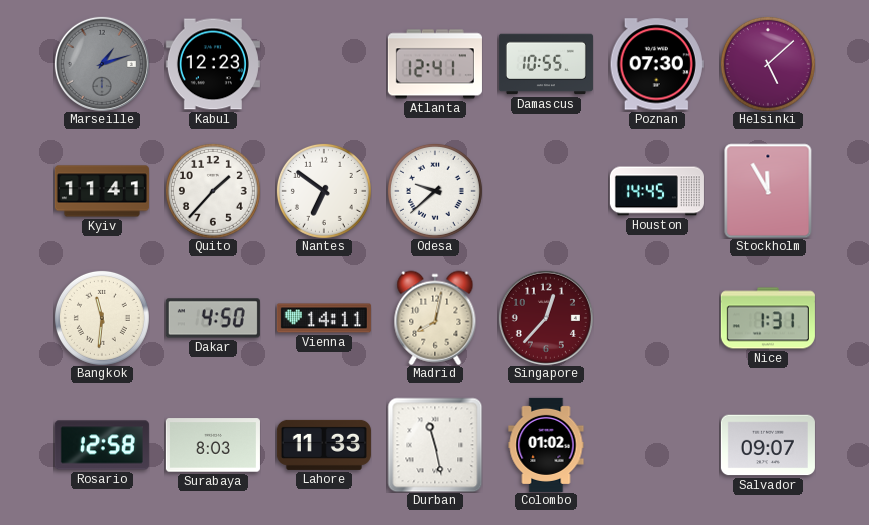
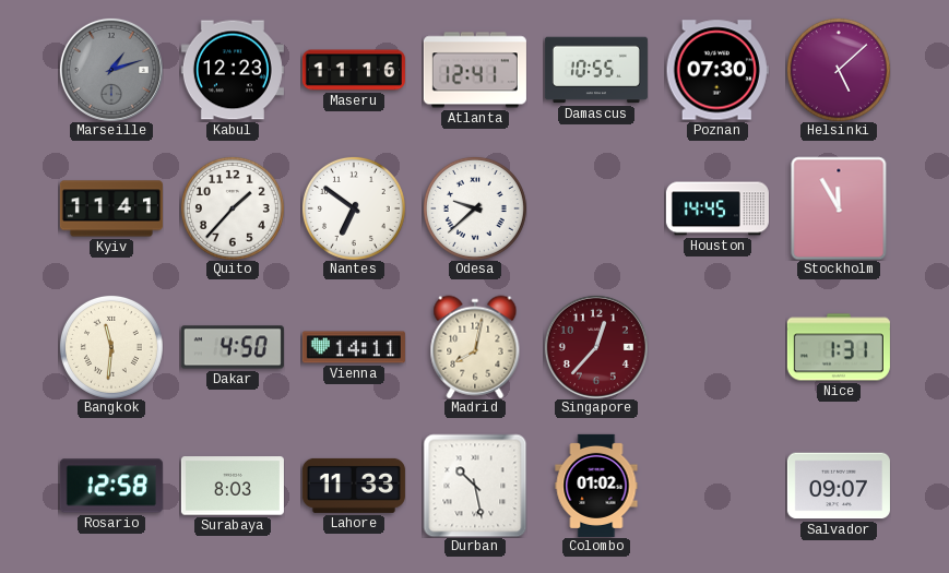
Maseru: none -> 11:16 (354, 70)
Durban: 11:28 -> 10:28 (475, 486)
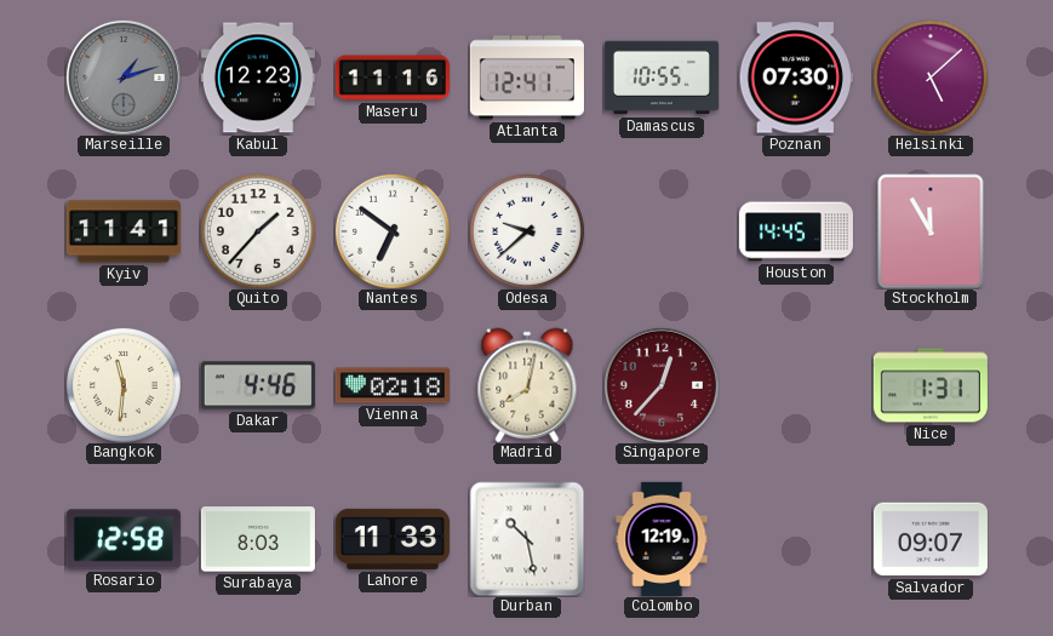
Dakar: 4:50 -> 4:46 (258, 385)
Vienna: 14:11 -> 02:18 (393, 385)
Colombo: 01:02 -> 12:19 (662, 539)
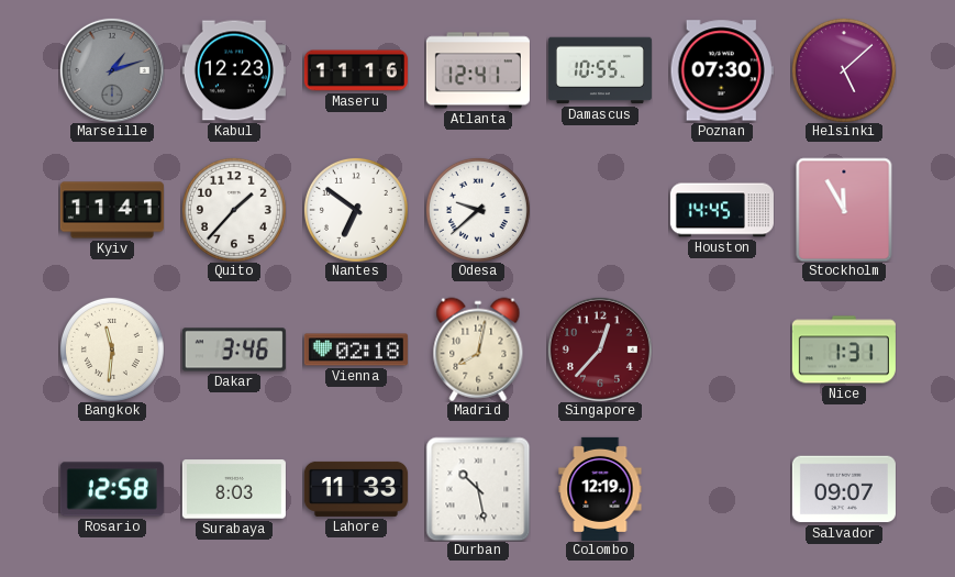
Dakar: 4:46 -> 3:46 (234, 349)
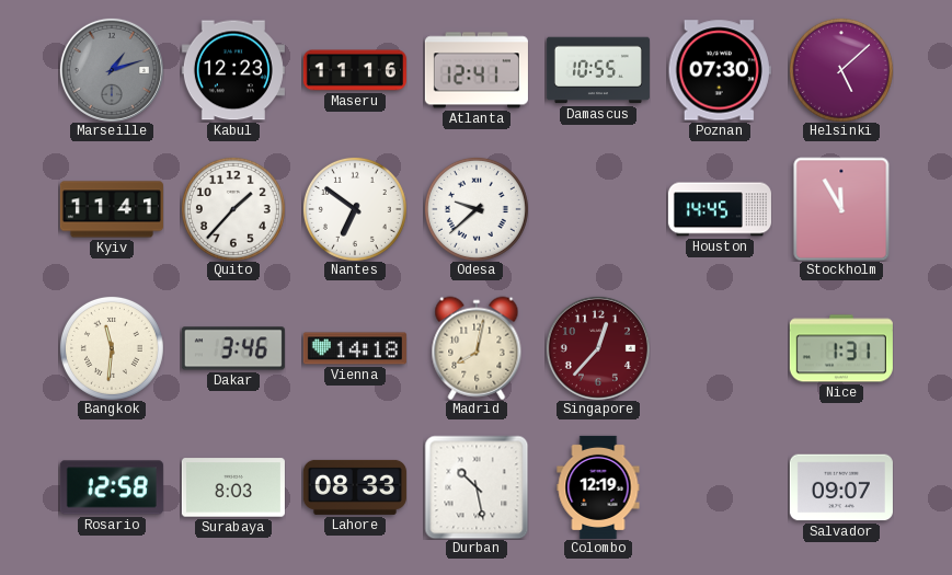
Vienna: 02:18 -> 14:18 (355, 348)
Lahore: 11:33 -> 08:33 (355, 487)
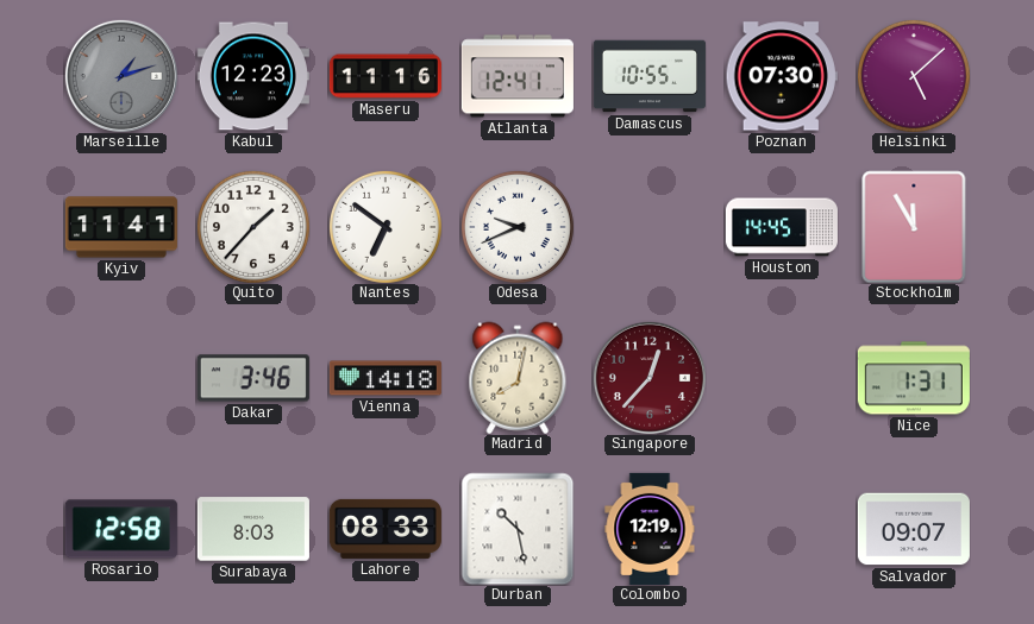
Odesa: 9:38 -> 9:41 (518, 227)
Bangkok: 11:31 -> none (112, 348)
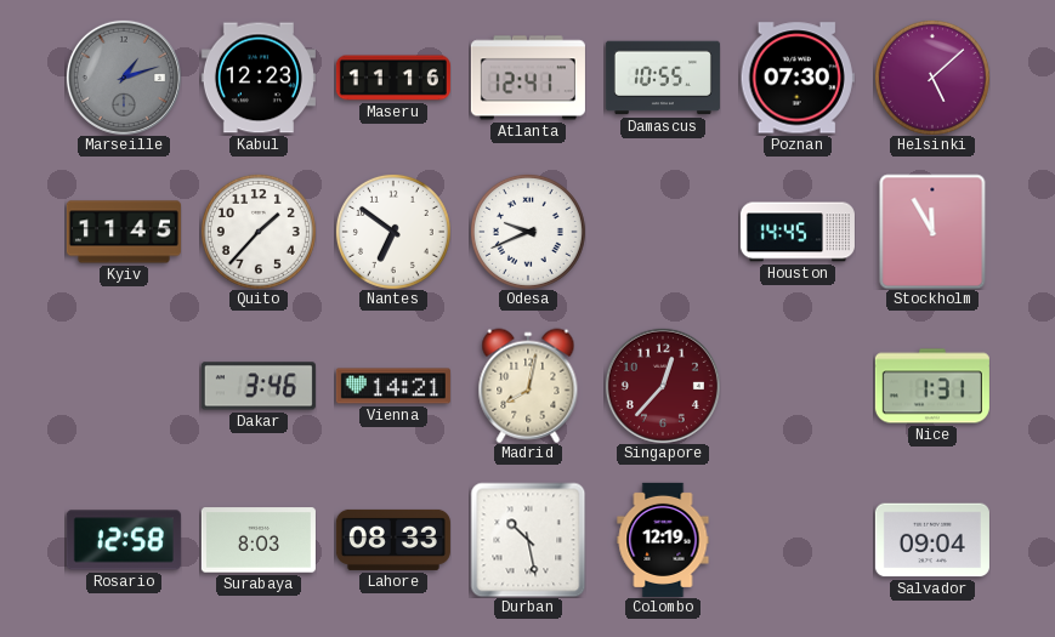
Kyiv: 11:41 -> 11:45 (124, 232)
Vienna: 14:18 -> 14:21 (393, 386)
Salvador: 09:07 -> 09:04 (932, 540)
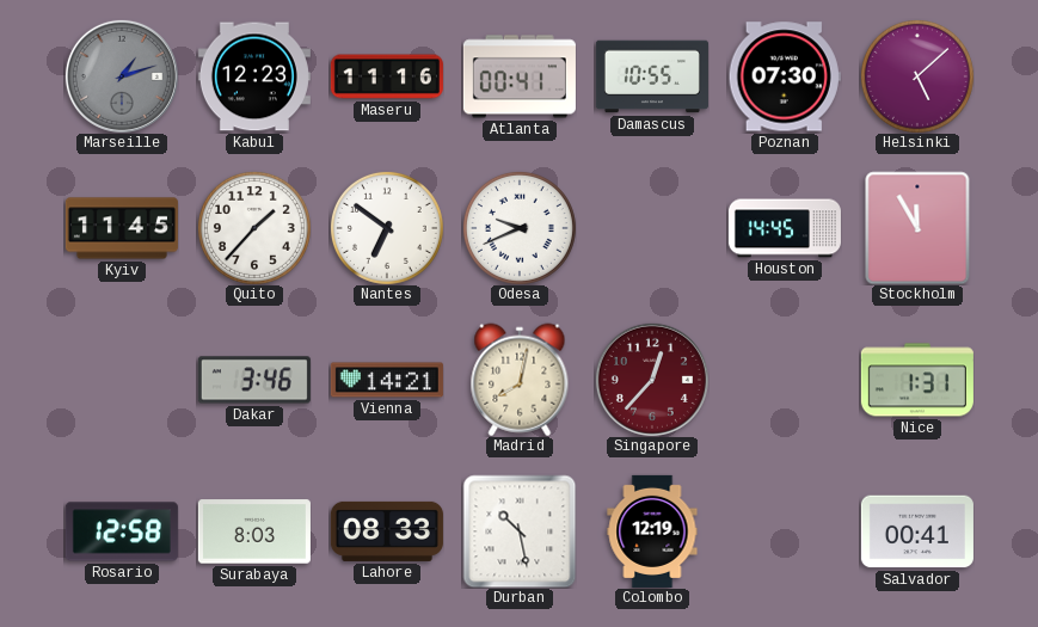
Atlanta: 12:41 -> 00:41 (520, 76)
Salvador: 09:04 -> 00:41 (917, 531)
